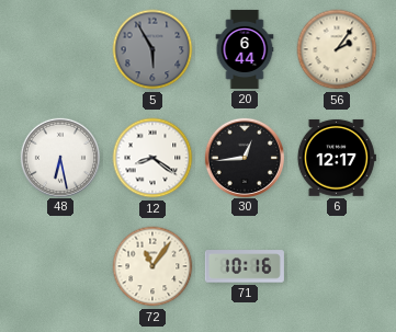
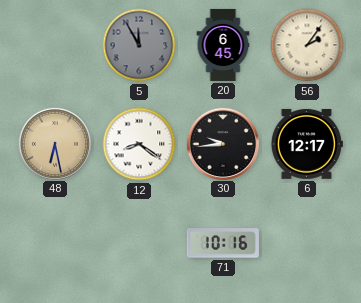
5: 5:55 -> 11:55 (139, 45)
20: 6:44 -> 6:45 (223, 45)
48 dial: white -> champagne (54, 143)
30: 12:44 -> 9:44 (222, 143)
72: 11:06 -> none (152, 266)
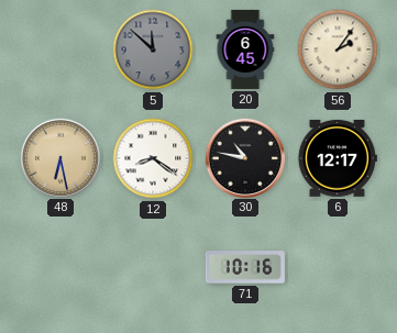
5: 11:55 -> 11:52 (153, 49)
30: 9:44 -> 10:47 (244, 157)
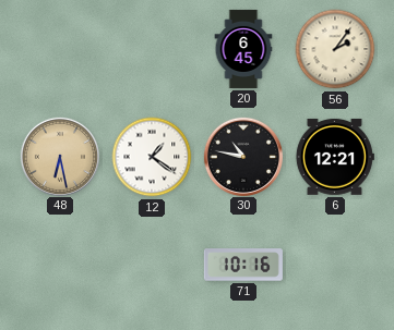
5: 11:52 -> none (153, 49)
12: 8:21 -> 1:21 (152, 157)
6: 12:17 -> 12:21 (335, 157)
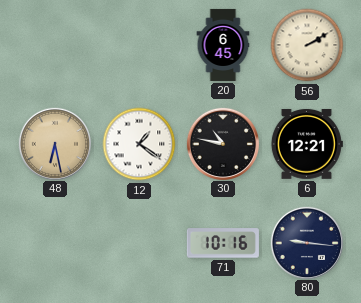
56: 2:06 -> 2:10 (307, 45)
80: none -> 9:16 (306, 242)
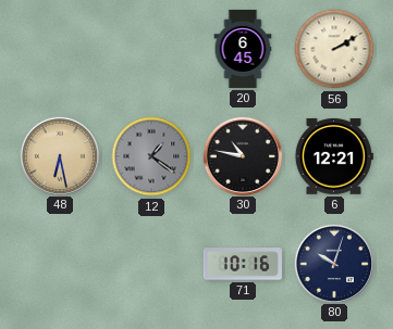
12 dial: white -> grey (151, 156)
80: 9:16 -> 10:03 (333, 263)
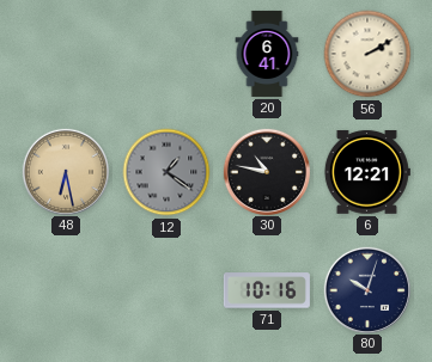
20: 6:45 -> 6:41 (267, 54)
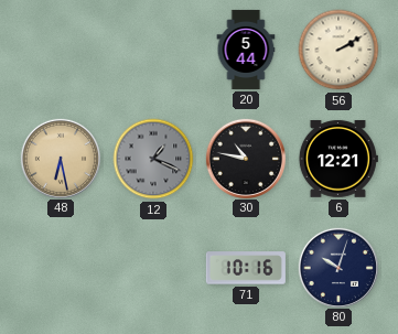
20: 6:41 -> 5:44 (246, 50)
12: 1:21 -> 1:19 (153, 159)
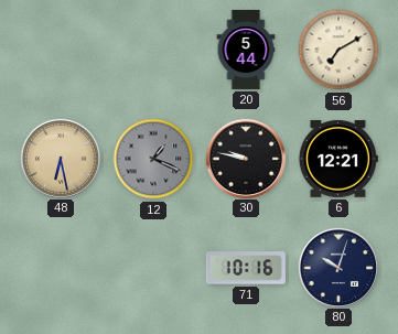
56: 2:10 -> 7:10 (338, 50)
30: 10:47 -> 9:47 (245, 158)
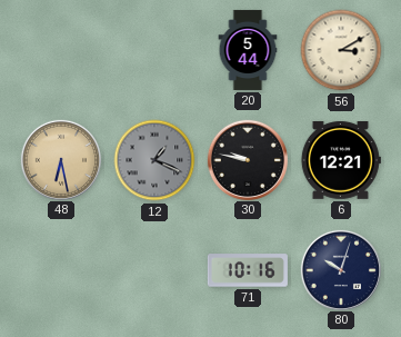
56: 7:10 -> 3:10 (341, 50)
